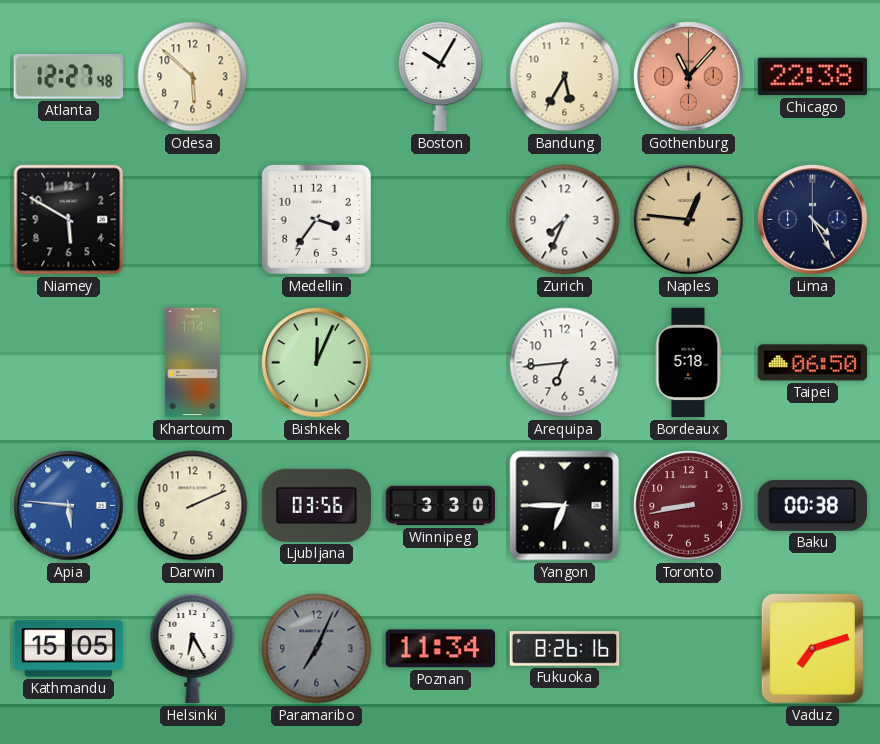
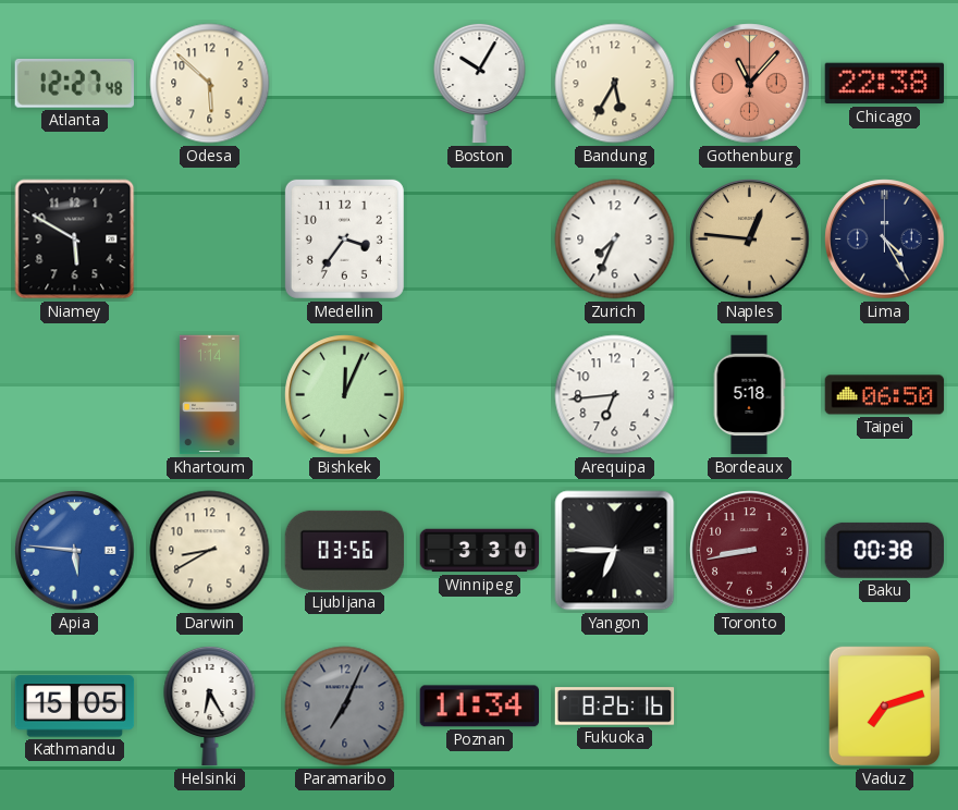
Darwin: 2:11 -> 8:40 (210, 551)
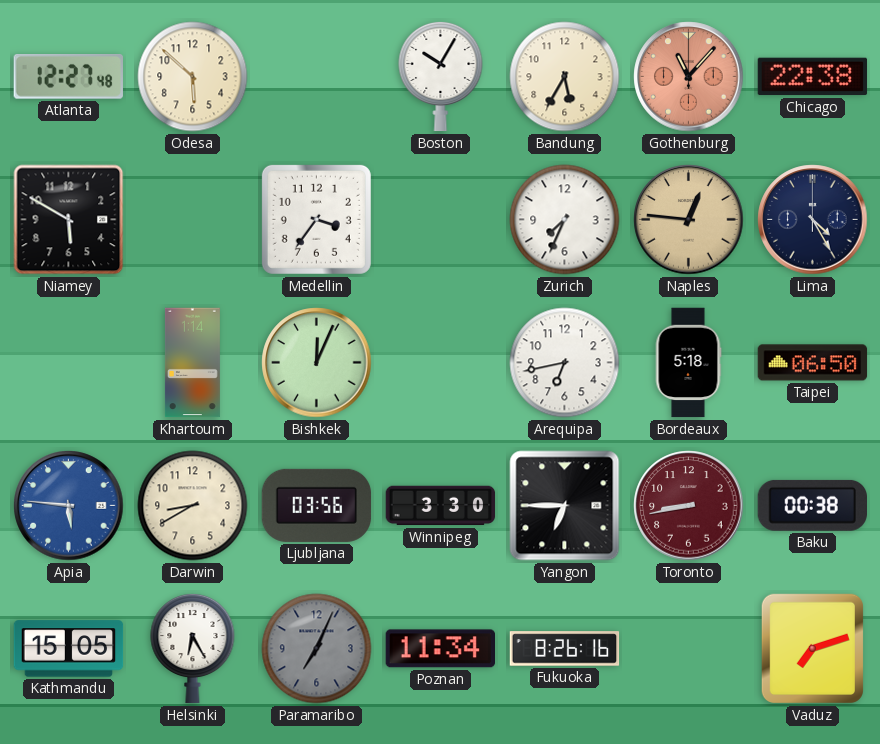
Arequipa: 6:44 -> 6:43 (565, 363)
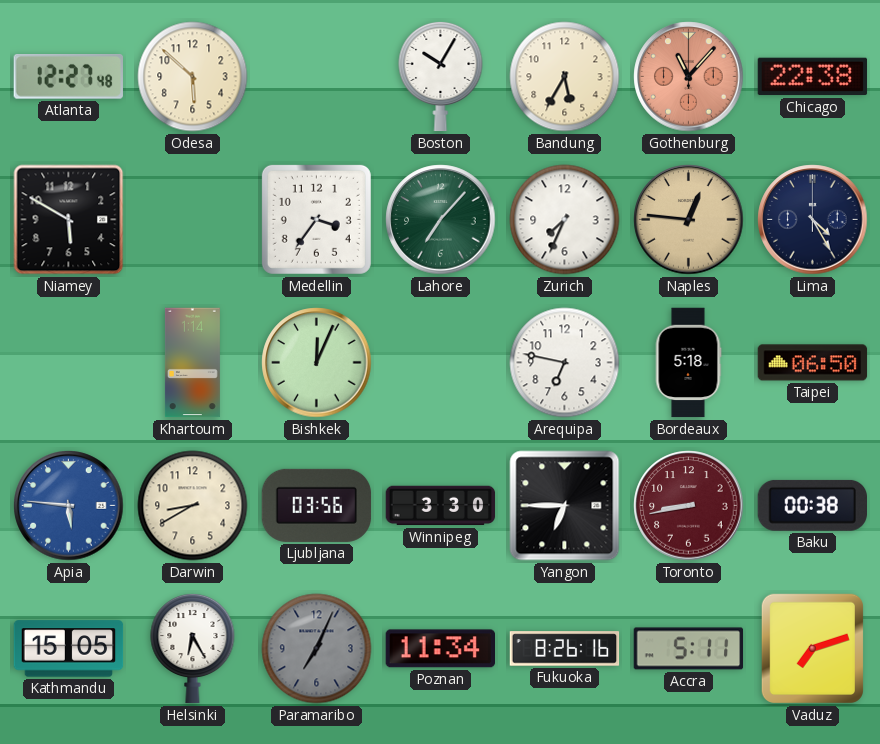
Lahore: none -> 7:07 (441, 220)
Arequipa: 6:43 -> 6:47 (565, 363)
Accra: none -> 5:11 (689, 649)
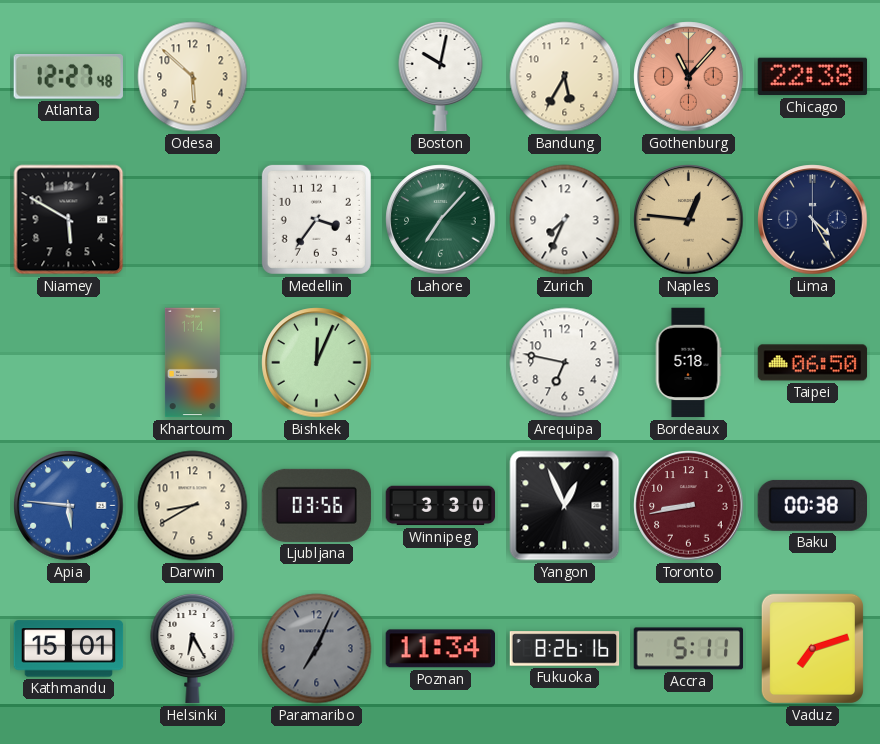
Boston: 10:05 -> 10:02 (441, 76)
Yangon: 6:45 -> 12:56 (565, 506)
Kathmandu: 15:05 -> 15:01 (69, 649)
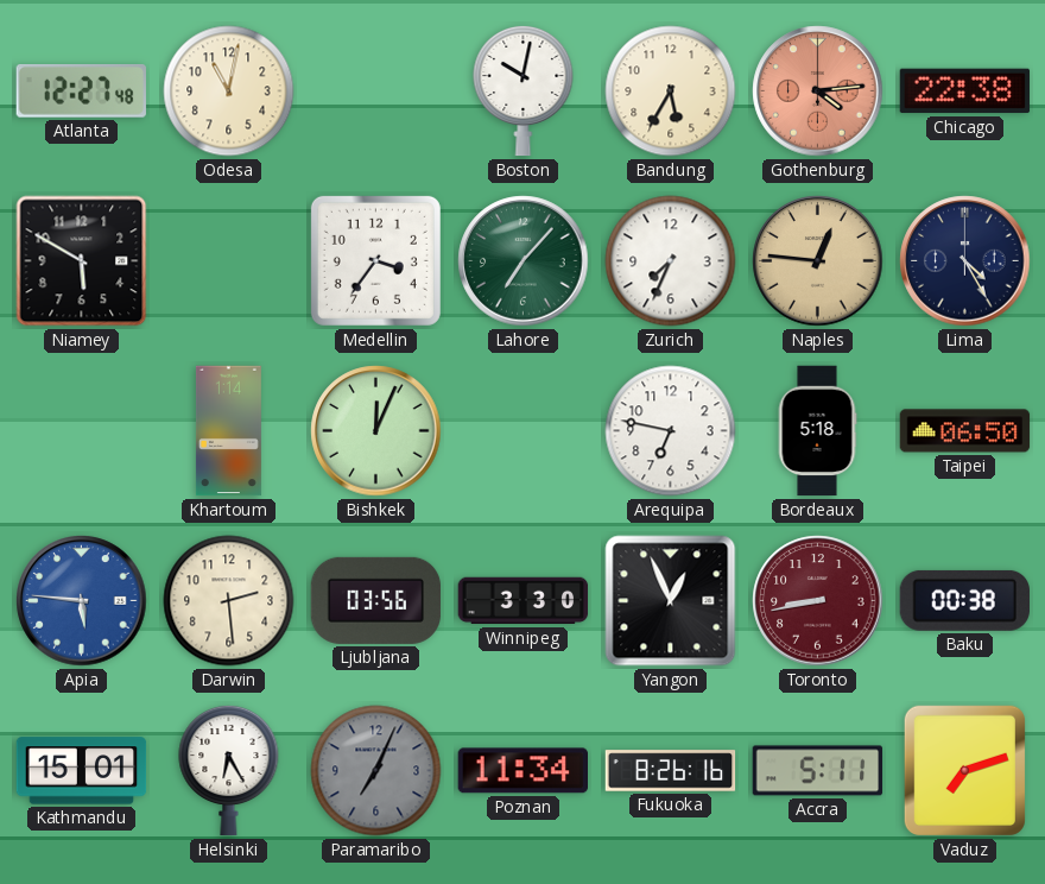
Odesa: 5:52 -> 11:02 (229, 91)
Gothenburg: 11:07 -> 4:14 (818, 91)
Darwin: 8:40 -> 2:29 (229, 601)
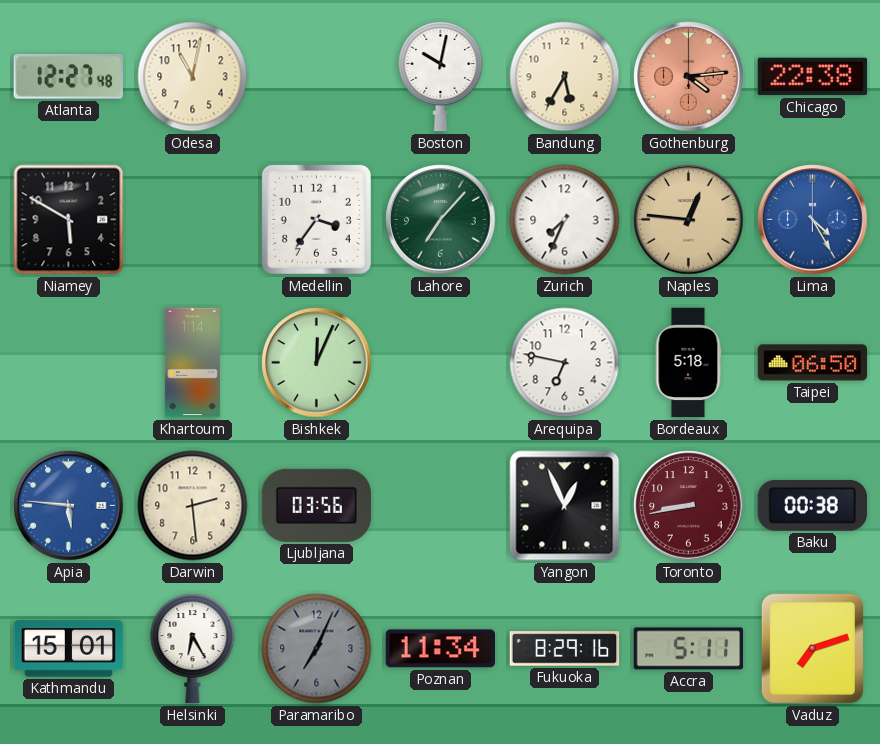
Lima dial: navy -> blue (813, 220)
Winnipeg: 3:30 -> none (524, 601)
Fukuoka: 8:26 -> 8:29 (565, 649)
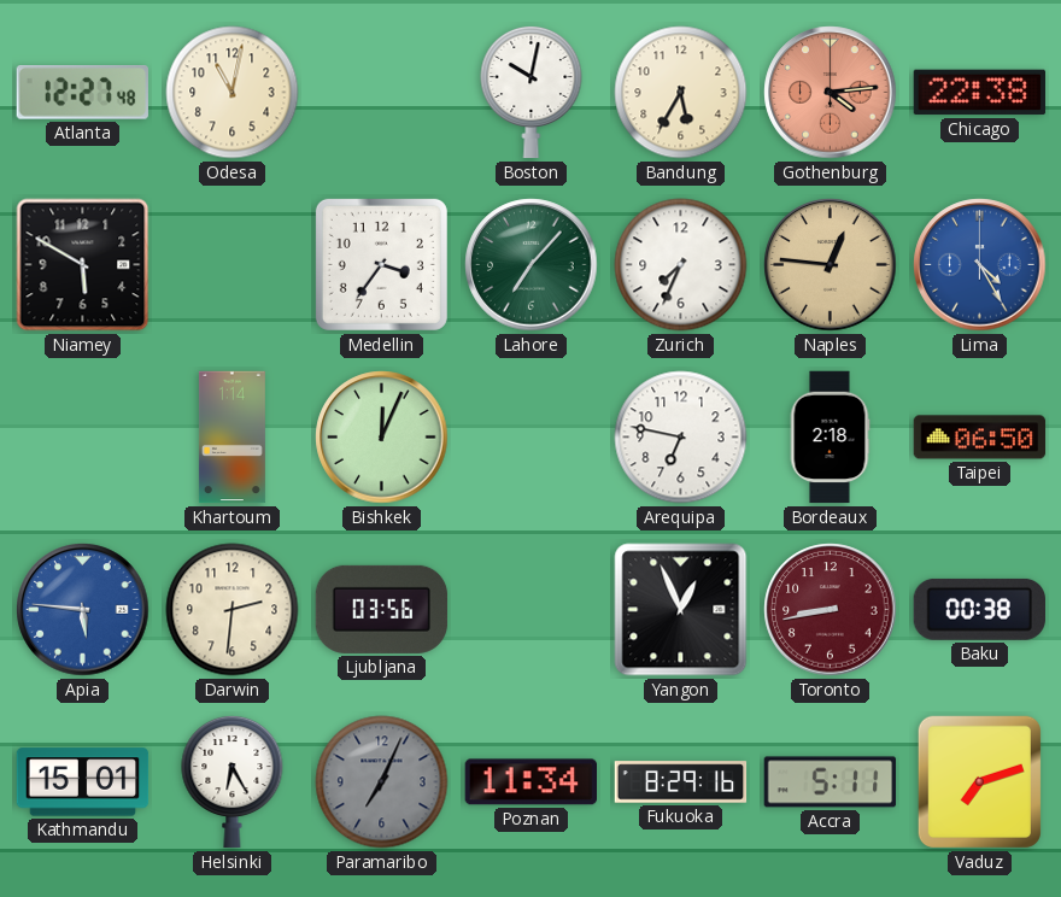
Bordeaux: 5:18 -> 2:18 (830, 438)
Darwin: 2:29 -> 2:31 (233, 610)
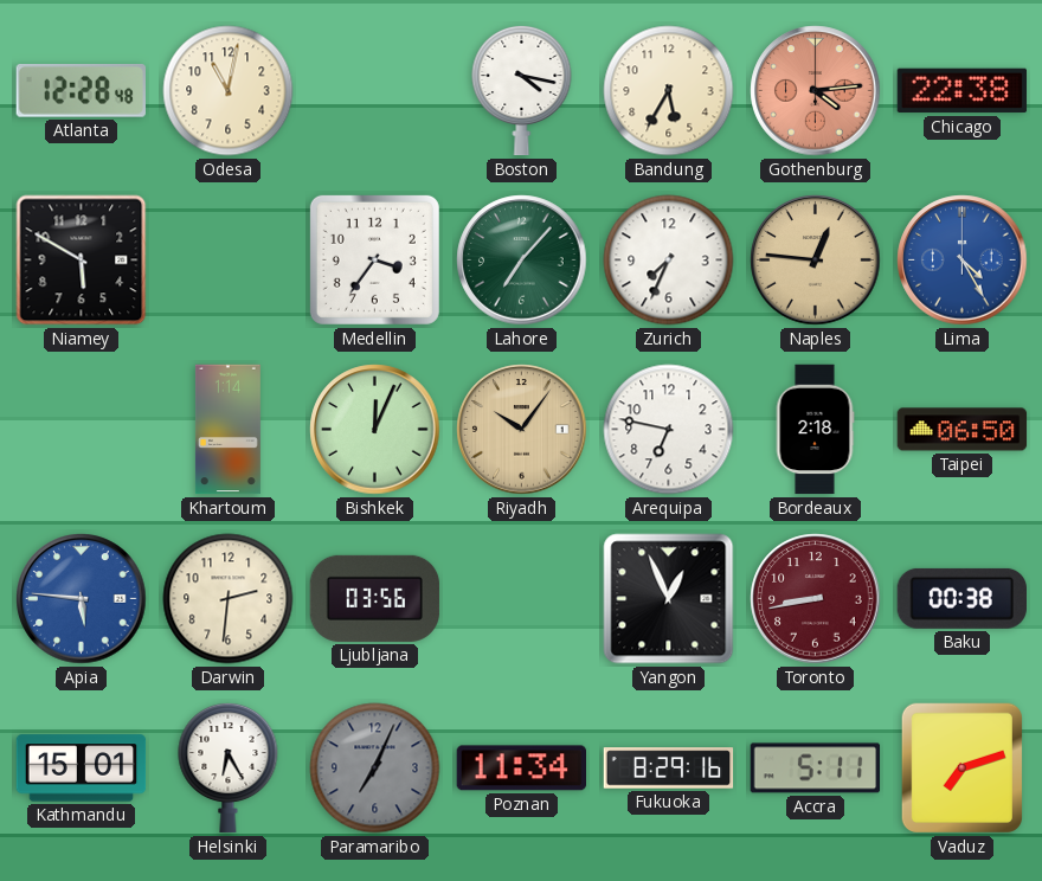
Atlanta: 12:27 -> 12:28 (81, 91)
Boston: 10:02 -> 4:17 (522, 90)
Riyadh: none -> 10:06 (522, 430)
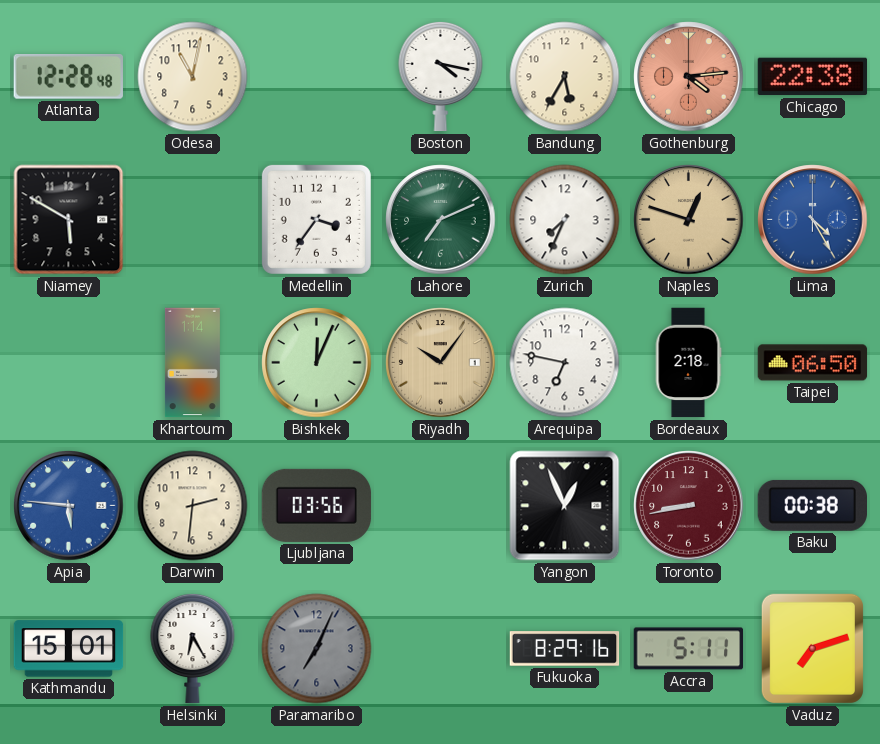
Lahore: 7:07 -> 7:11 (441, 220)
Naples: 12:46 -> 12:48 (689, 220)
Poznan: 11:34 -> none (521, 769)
